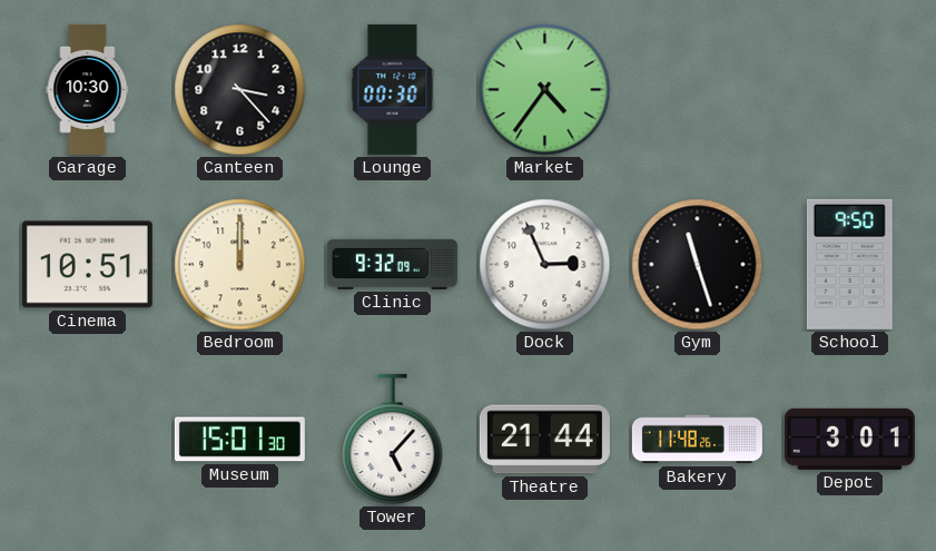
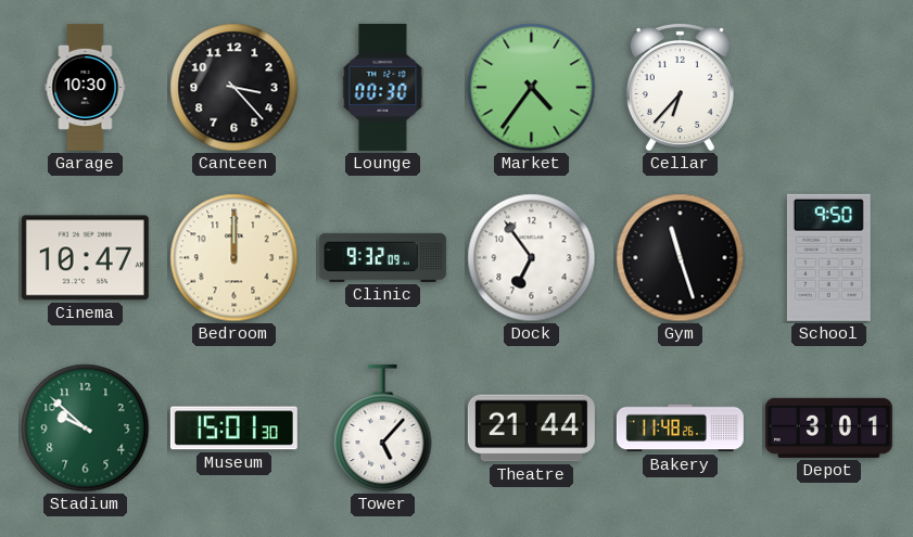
Cellar: none -> 6:37 (680, 87)
Cinema: 10:51 -> 10:47 (85, 258)
Dock: 2:56 -> 6:54 (532, 258)
Stadium: none -> 9:52 (86, 429)
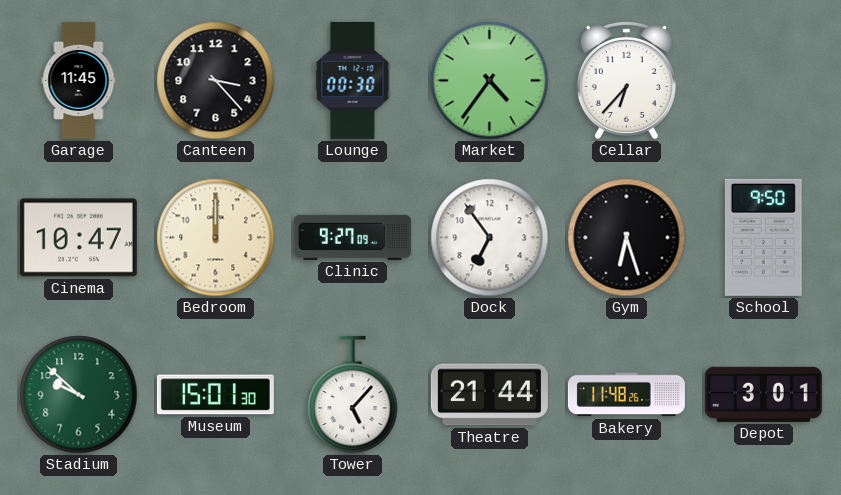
Garage: 10:30 -> 11:45 (79, 80)
Clinic: 9:32 -> 9:27 (352, 237)
Gym: 11:27 -> 6:27 (627, 238)
